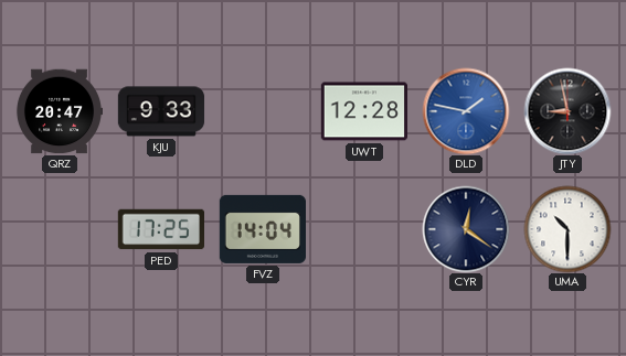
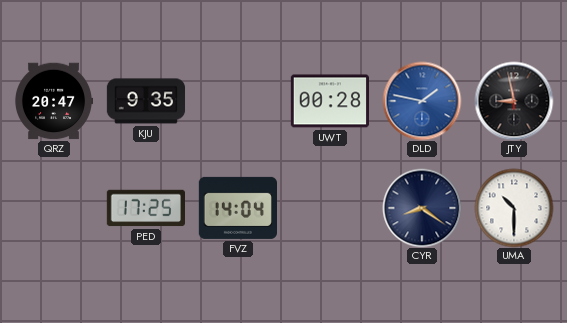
KJU: 9:33 -> 9:35 (146, 101)
UWT: 12:28 -> 00:28 (329, 101)
CYR: 12:21 -> 8:21 (422, 208)
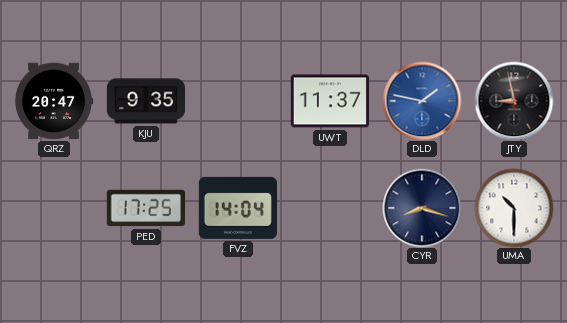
UWT: 00:28 -> 11:37 (329, 101)
CYR: 8:21 -> 8:18 (422, 208)
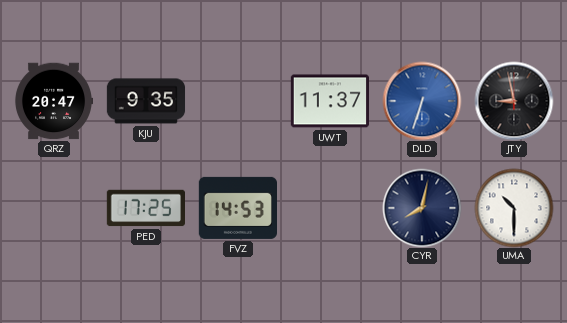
DLD: 1:47 -> 6:33 (422, 101)
FVZ: 14:04 -> 14:53 (237, 208)
CYR: 8:18 -> 8:02 (422, 208)
